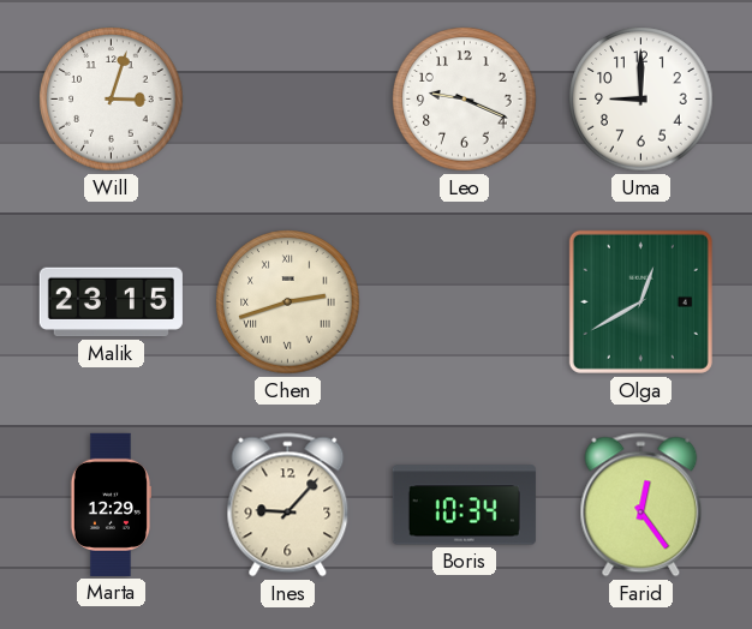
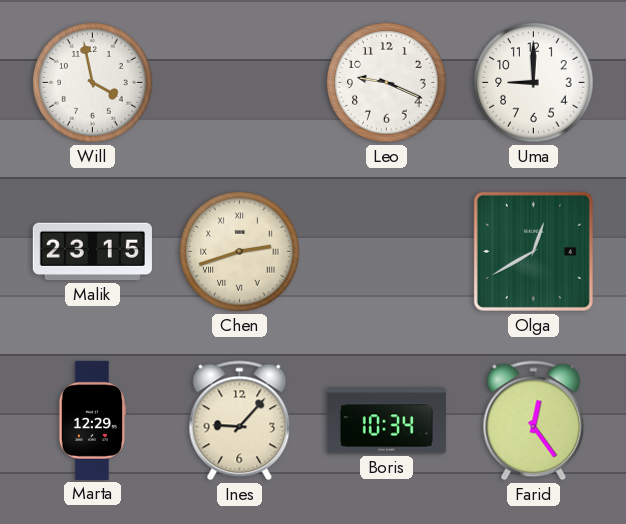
Will: 3:03 -> 3:58 (93, 83)
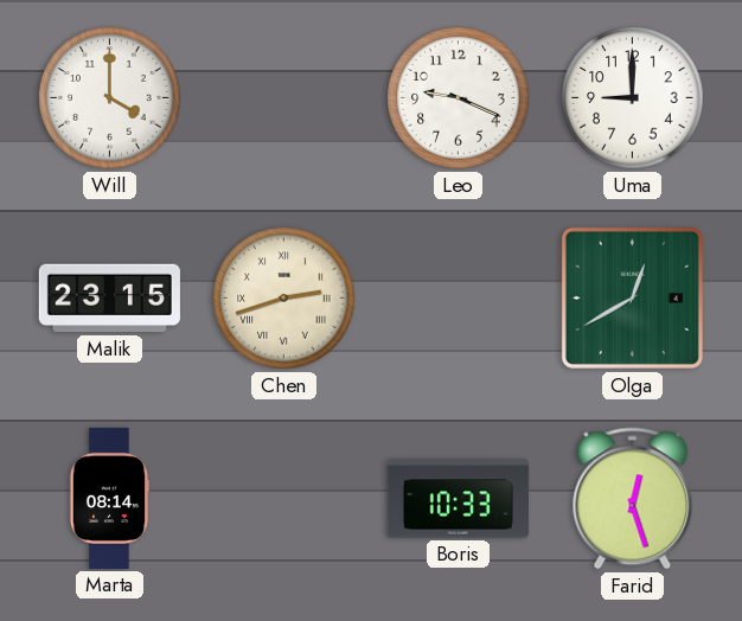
Will: 3:58 -> 4:00 (110, 98)
Marta: 12:29 -> 08:14 (108, 498)
Ines: 9:07 -> none (240, 421)
Boris: 10:34 -> 10:33 (458, 499)
Farid: 12:24 -> 12:27 (633, 499)
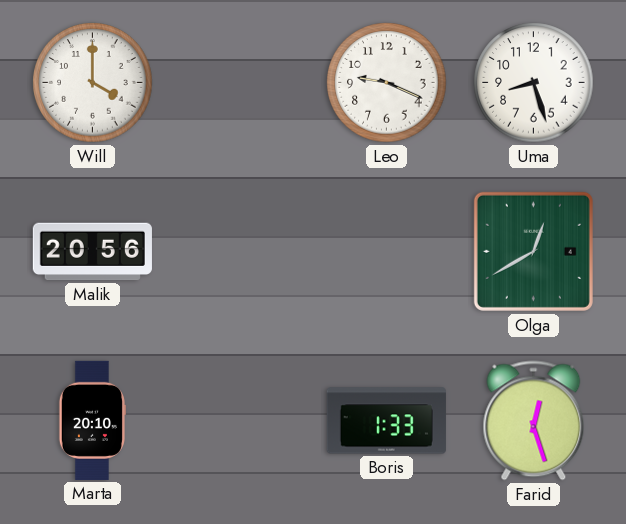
Uma: 9:00 -> 8:27 (534, 83)
Malik: 23:15 -> 20:56 (92, 252)
Chen: 2:42 -> none (284, 299)
Marta: 08:14 -> 20:10 (91, 420)
Boris: 10:33 -> 1:33 (386, 421)
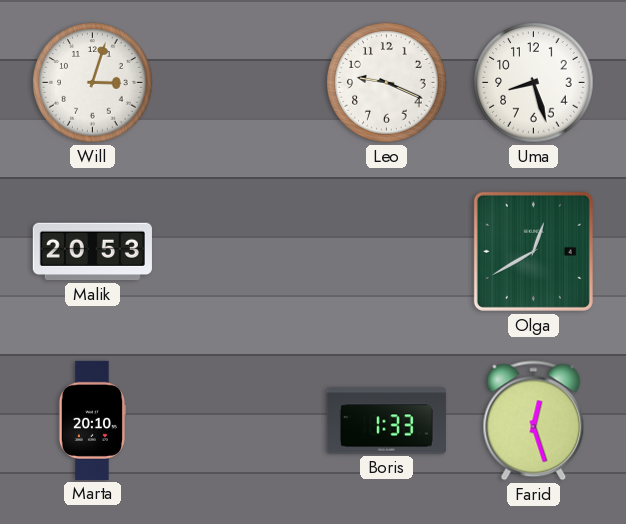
Will: 4:00 -> 3:03 (93, 83)
Malik: 20:56 -> 20:53 (92, 252)
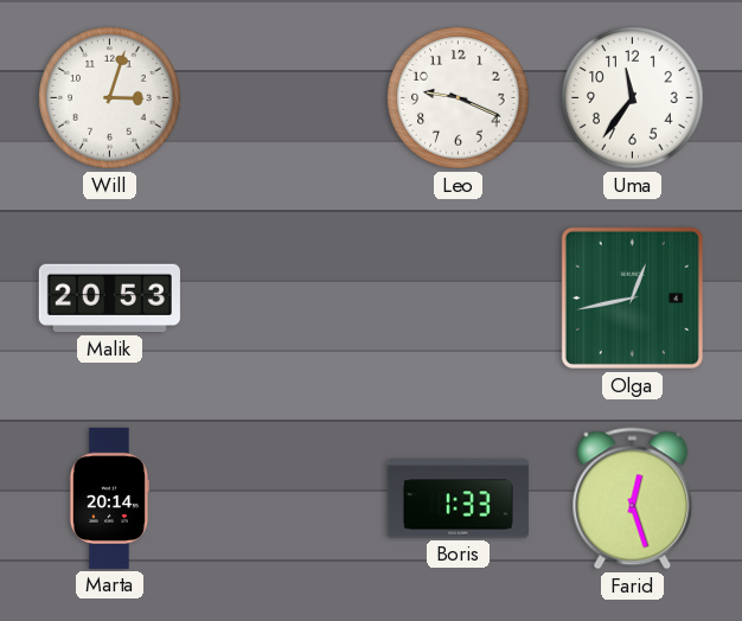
Uma: 8:27 -> 11:36 (633, 98)
Olga: 12:40 -> 12:43 (632, 297)
Marta: 20:10 -> 20:14 (108, 498)
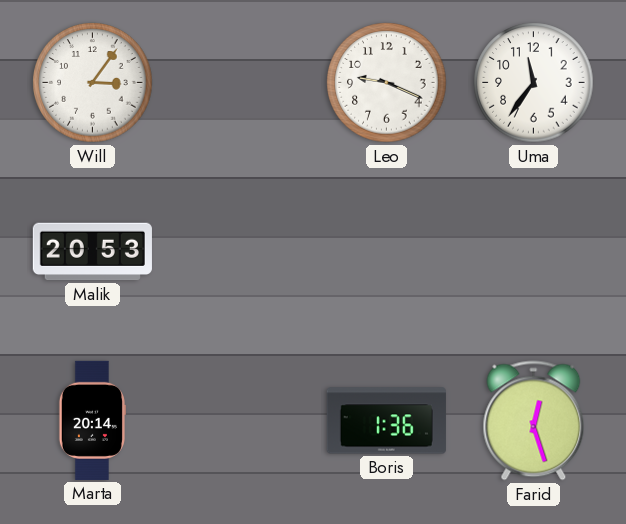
Will: 3:03 -> 3:06 (93, 83)
Olga: 12:43 -> none (632, 297)
Boris: 1:33 -> 1:36 (386, 421)
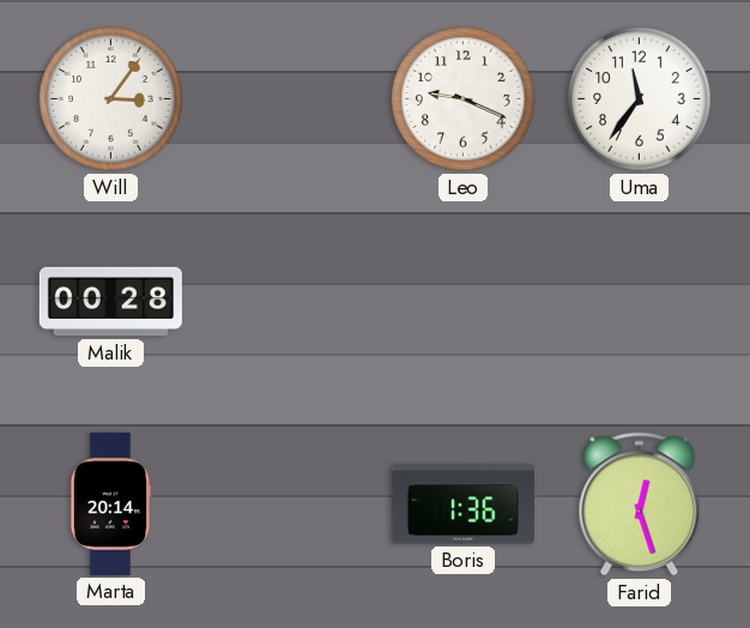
Malik: 20:53 -> 00:28 (110, 302)
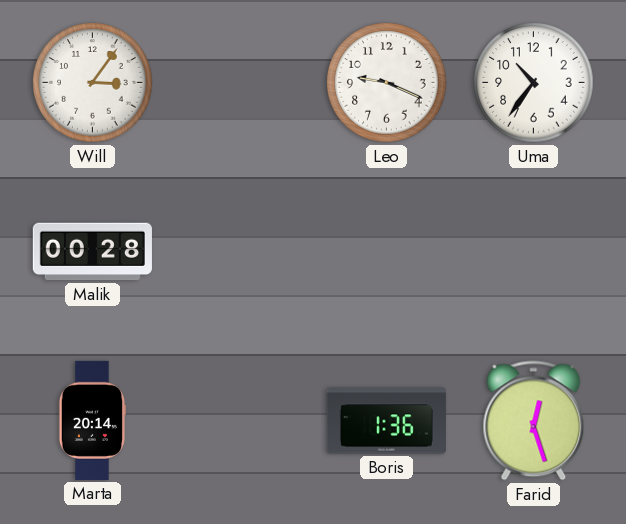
Uma: 11:36 -> 10:36 (534, 83)
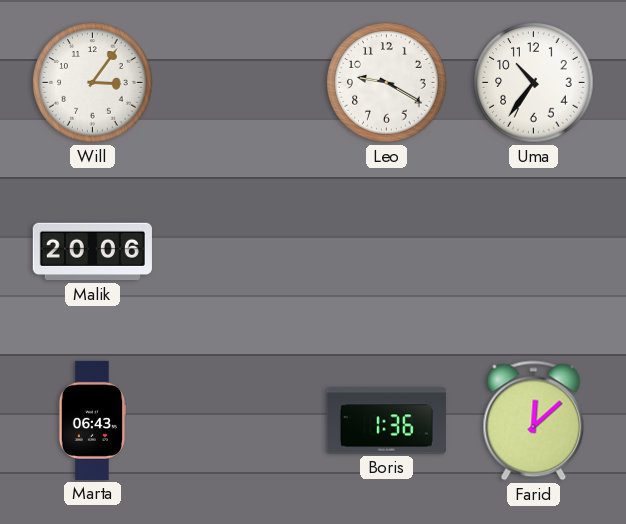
Leo: 9:19 -> 9:20 (387, 83)
Malik: 00:28 -> 20:06 (92, 252)
Marta: 20:14 -> 06:43 (91, 420)
Farid: 12:27 -> 12:08 (534, 421)
